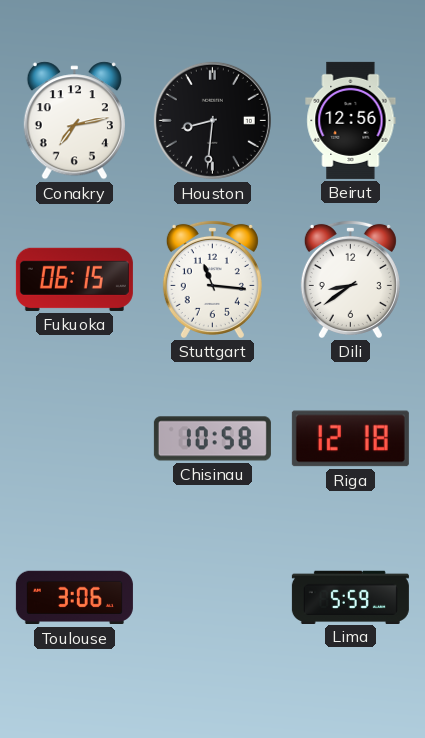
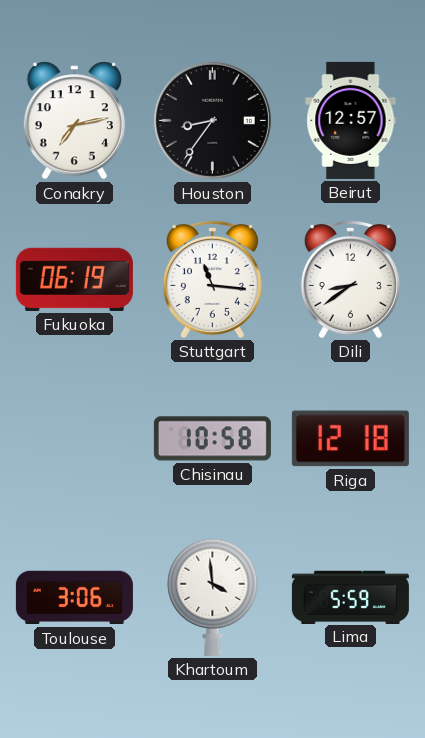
Houston: 8:31 -> 8:36 (212, 120)
Beirut: 12:56 -> 12:57 (351, 120)
Fukuoka: 06:15 -> 06:19 (74, 279)
Khartoum: none -> 3:59 (213, 597)
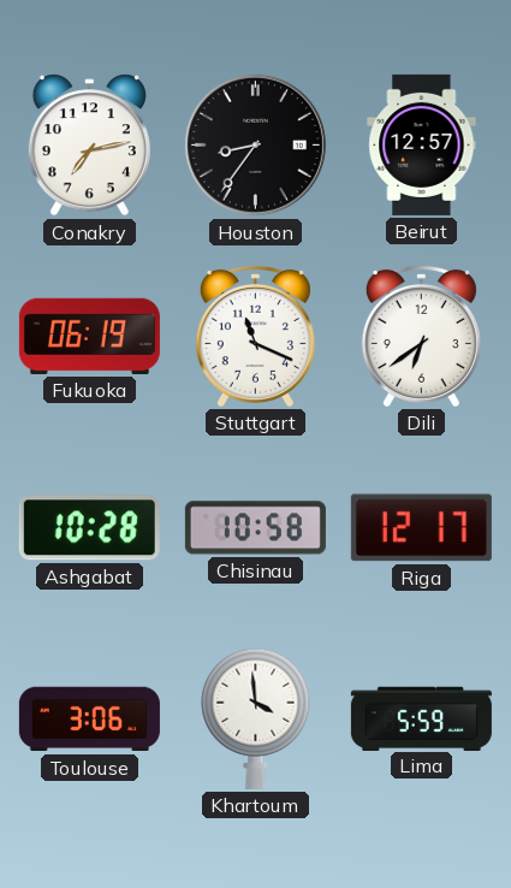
Stuttgart: 11:16 -> 11:19 (255, 336)
Dili: 8:39 -> 6:39 (421, 336)
Ashgabat: none -> 10:28 (89, 528)
Riga: 12:18 -> 12:17 (421, 528)
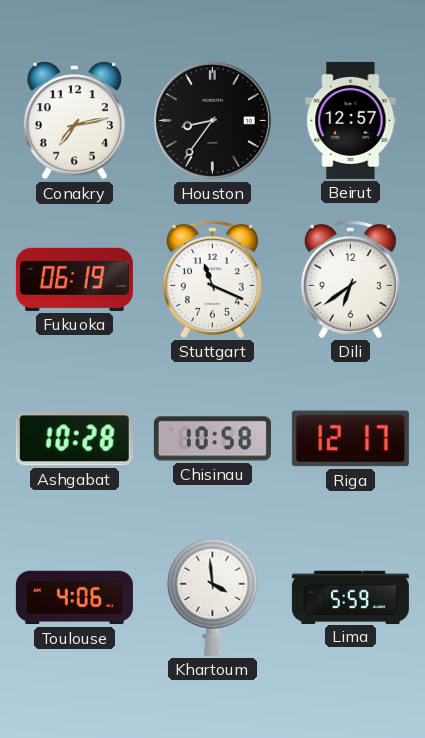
Toulouse: 3:06 -> 4:06 (74, 598)
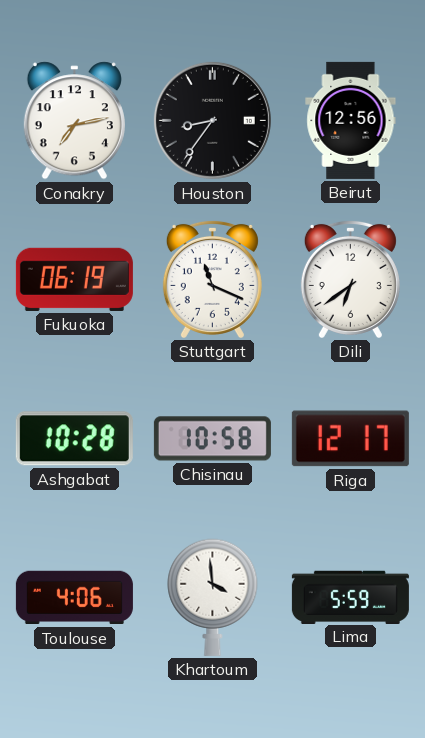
Beirut: 12:57 -> 12:56 (351, 120)
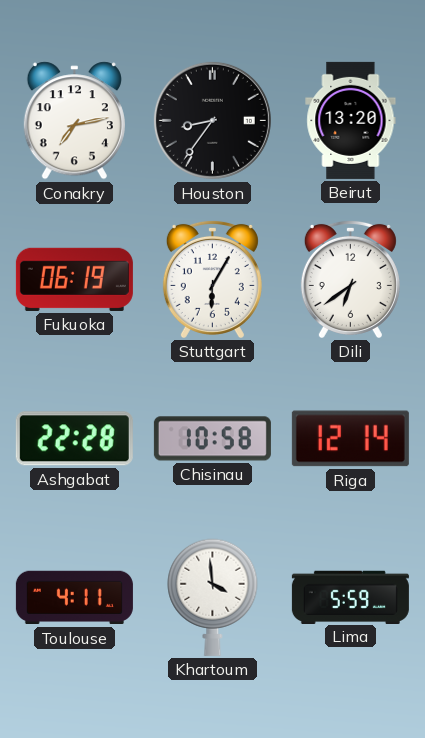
Beirut: 12:56 -> 13:20 (351, 120)
Stuttgart: 11:19 -> 6:05 (212, 279)
Ashgabat: 10:28 -> 22:28 (74, 439)
Riga: 12:17 -> 12:14 (350, 439)
Toulouse: 4:06 -> 4:11 (74, 598)
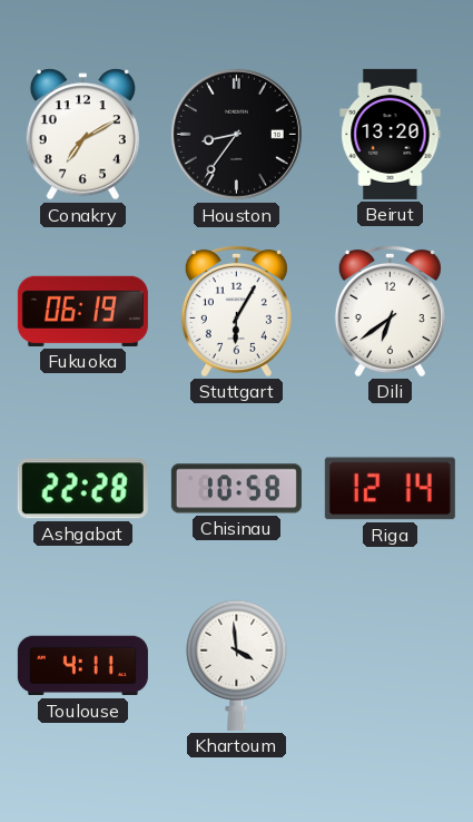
Conakry: 7:13 -> 7:10 (82, 135)
Lima: 5:59 -> none (350, 597)
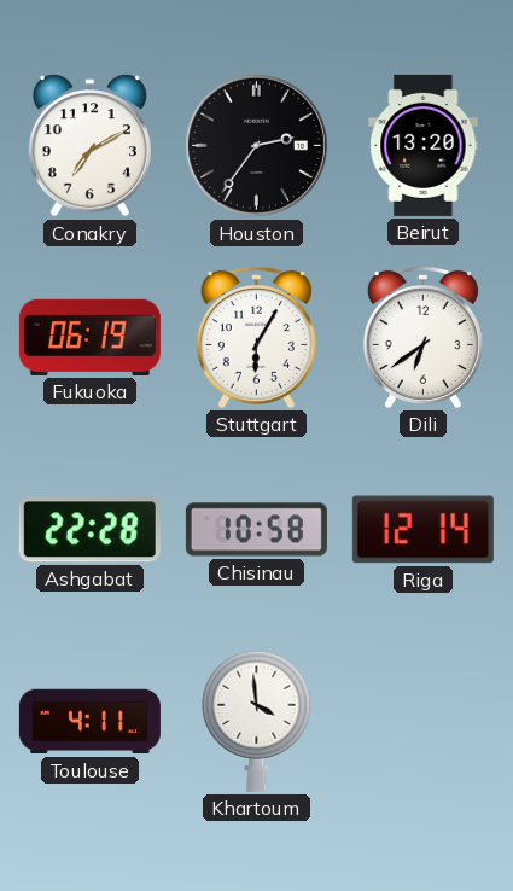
Houston: 8:36 -> 2:36 (256, 145)
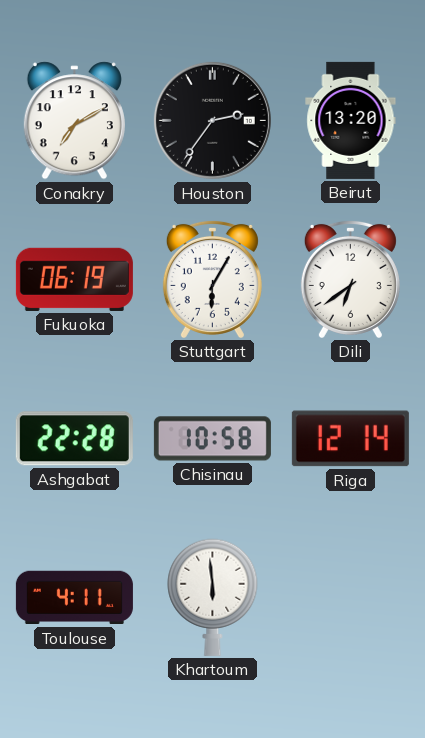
Khartoum: 3:59 -> 5:59 (213, 597)
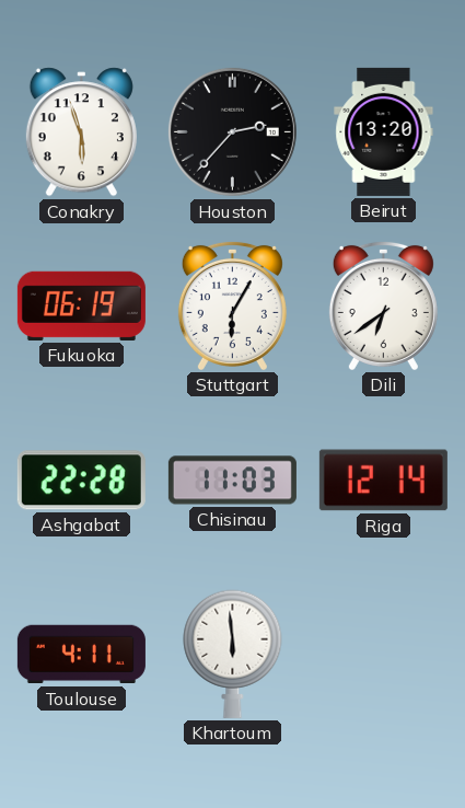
Conakry: 7:10 -> 5:57 (81, 132)
Houston: 2:36 -> 2:37 (232, 131)
Chisinau: 10:58 -> 11:03 (232, 481)
